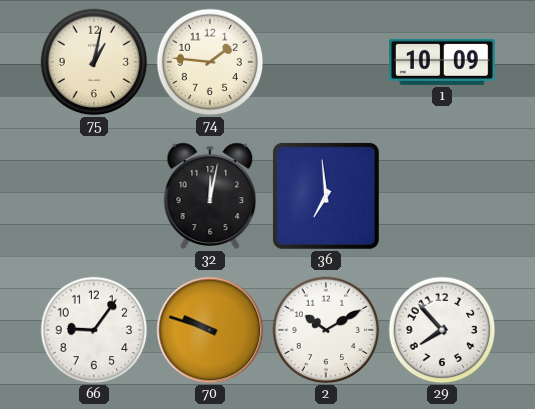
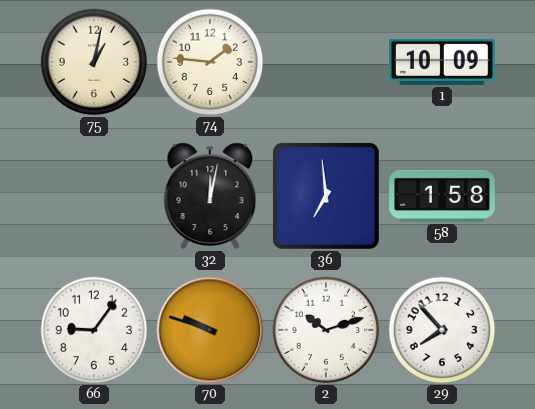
58: none -> 1:58 (442, 196)
2: 10:10 -> 10:12 (326, 330)
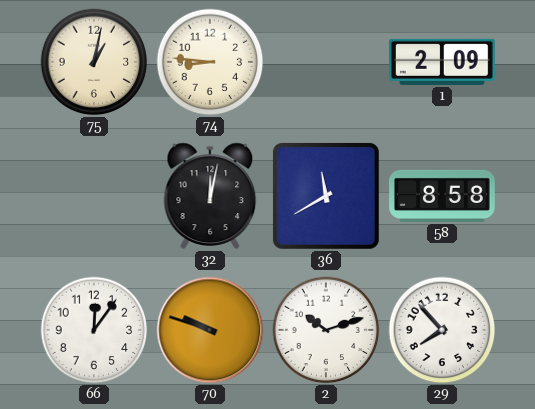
74: 1:46 -> 8:46 (210, 62)
1: 10:09 -> 2:09 (443, 62)
36: 6:59 -> 11:40 (326, 196)
58: 1:58 -> 8:58 (442, 196)
66: 9:06 -> 12:06 (94, 330)
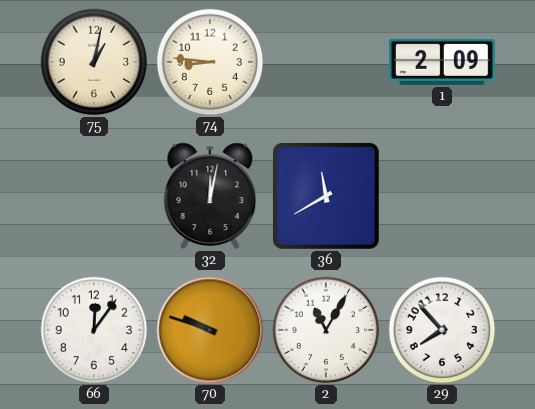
58: 8:58 -> none (442, 196)
2: 10:12 -> 11:05 (326, 330)
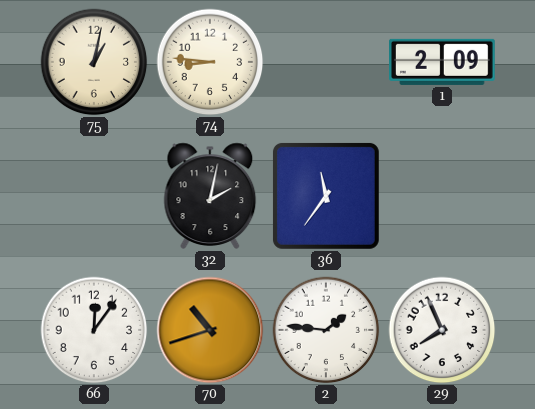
32: 12:02 -> 2:02 (210, 196)
36: 11:40 -> 11:36 (326, 196)
70: 9:48 -> 10:42 (210, 330)
2: 11:05 -> 1:46 (326, 330)
29: 7:53 -> 7:56 (442, 330)
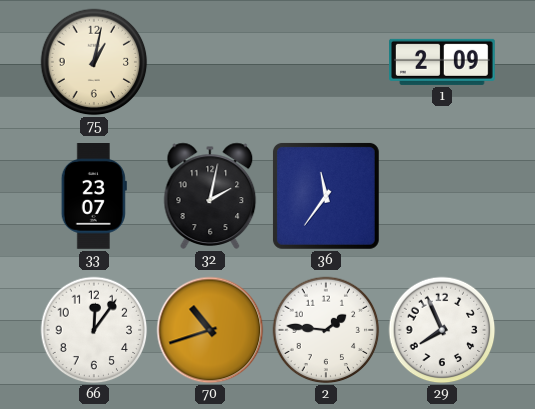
74: 8:46 -> none (210, 62)
33: none -> 23:07 (94, 197)
